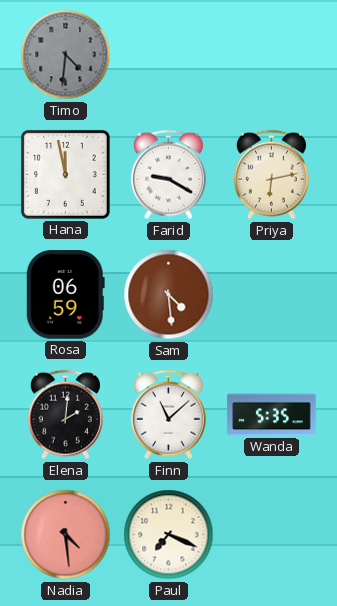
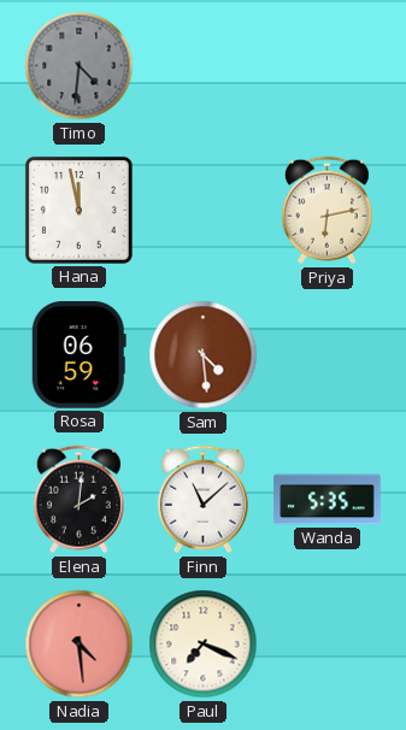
Farid: 9:20 -> none (168, 175)
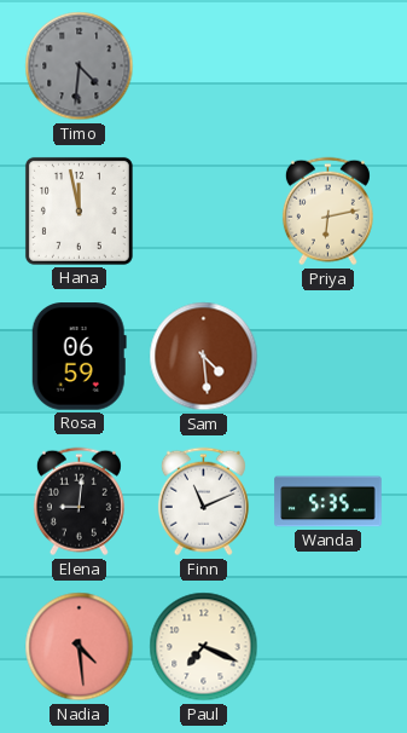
Elena: 2:01 -> 9:01 (79, 502)
Finn: 11:08 -> 11:11 (203, 502)
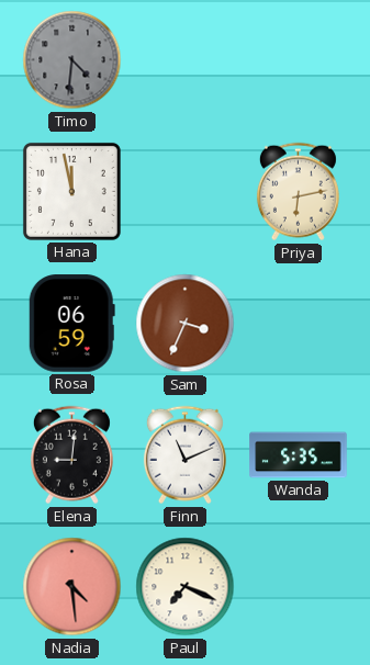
Sam: 4:29 -> 3:34 (186, 324)
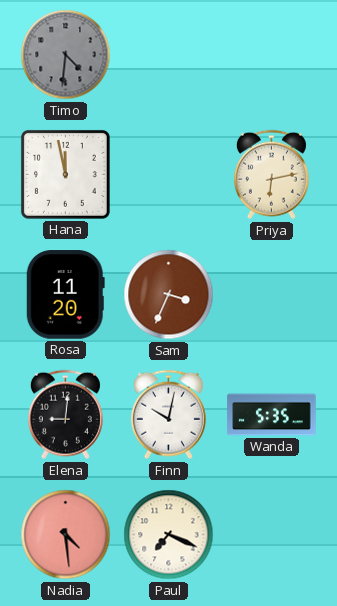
Rosa: 06:59 -> 11:20 (65, 295)
Finn: 11:11 -> 10:02 (168, 415)
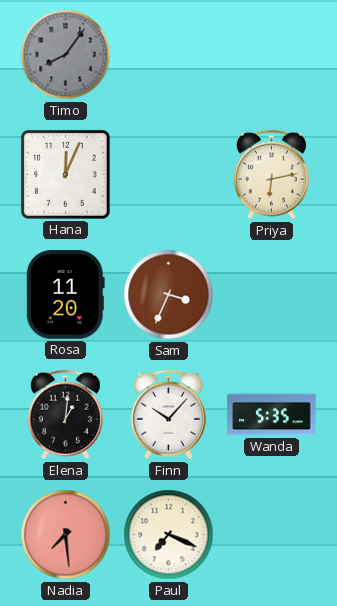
Timo: 4:31 -> 8:06 (66, 55)
Hana: 11:58 -> 12:04 (65, 174)
Elena: 9:01 -> 1:01 (65, 415)
Finn: 10:02 -> 10:07 (168, 415)
Nadia: 4:29 -> 7:29 (66, 535)
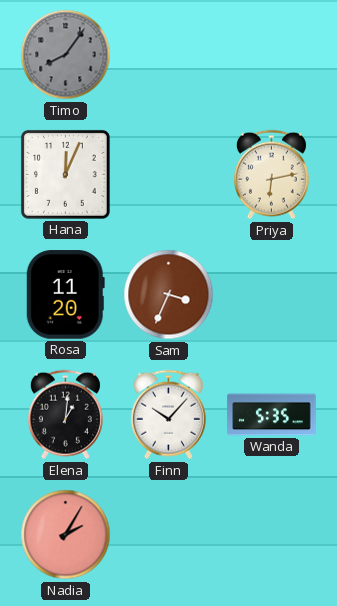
Nadia: 7:29 -> 2:05 (66, 535)
Paul: 7:19 -> none (169, 535)
